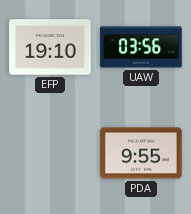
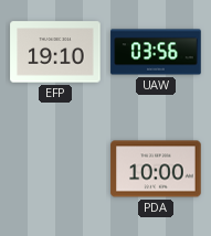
PDA: 9:55 -> 10:00 (156, 169)
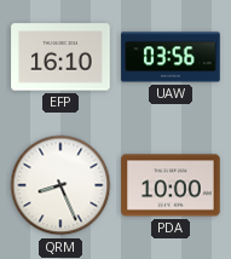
EFP: 19:10 -> 16:10 (60, 57)
QRM: none -> 8:26 (60, 185)
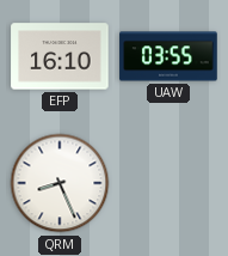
UAW: 03:56 -> 03:55 (168, 56)
PDA: 10:00 -> none (171, 185)
